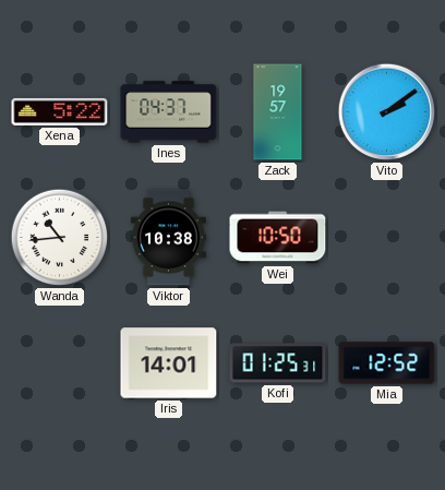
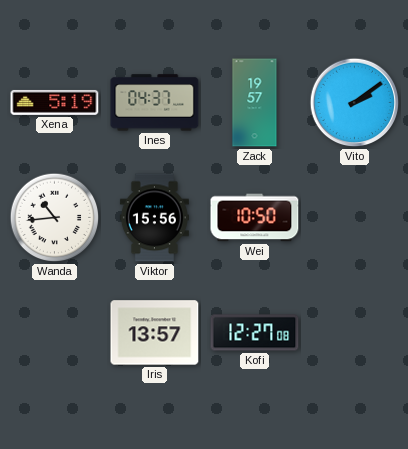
Xena: 5:22 -> 5:19 (55, 102)
Viktor: 10:38 -> 15:56 (154, 218)
Iris: 14:01 -> 13:57 (155, 333)
Kofi: 01:25 -> 12:27 (255, 333)
Mia: 12:52 -> none (387, 363)
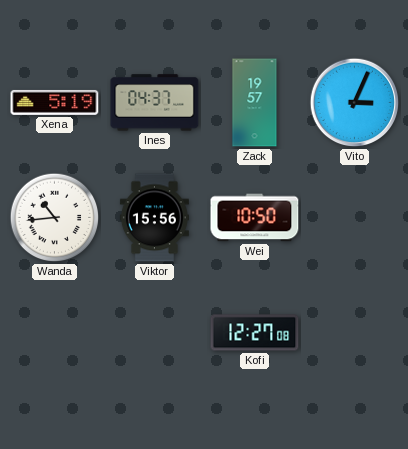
Vito: 2:09 -> 3:04 (355, 103)
Iris: 13:57 -> none (155, 333)
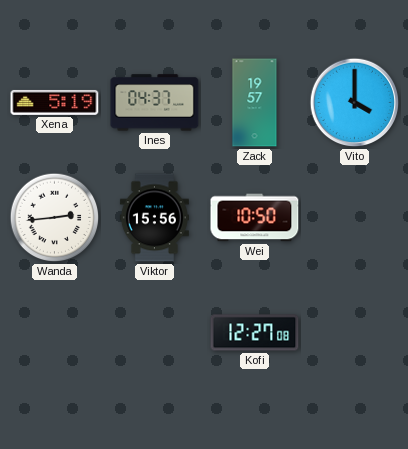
Vito: 3:04 -> 4:00 (355, 103)
Wanda: 10:44 -> 2:44 (55, 218)
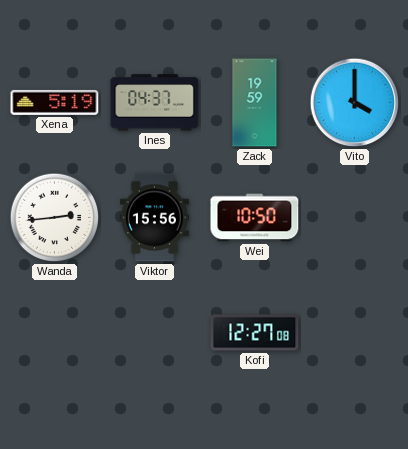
Zack: 19:57 -> 19:59 (255, 103)
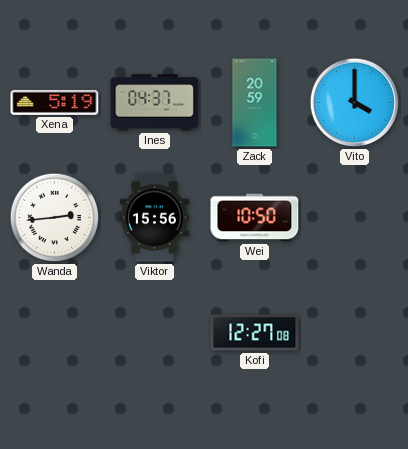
Zack: 19:59 -> 20:59 (255, 103)
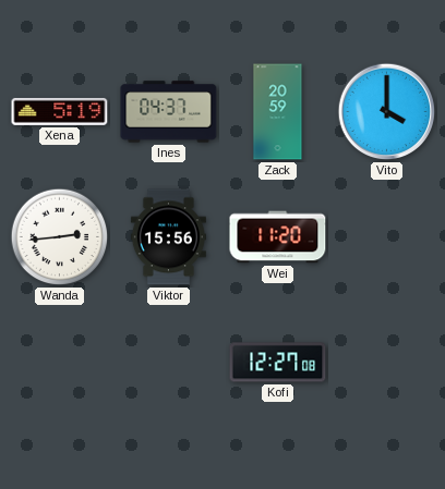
Wei: 10:50 -> 11:20 (278, 237)
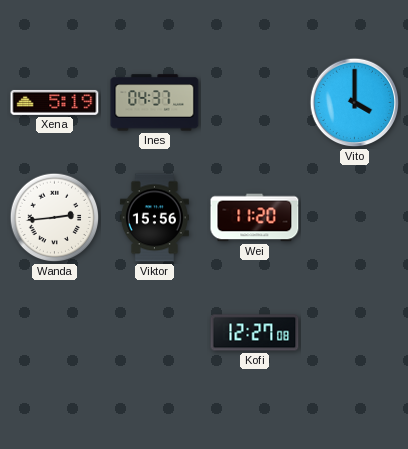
Zack: 20:59 -> none (278, 112)
